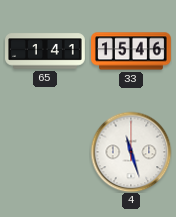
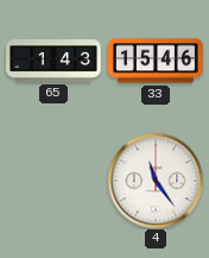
65: 1:41 -> 1:43 (55, 61)
4: 11:27 -> 11:24 (156, 181)
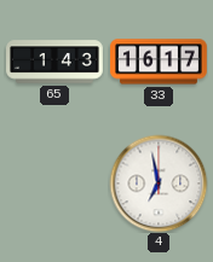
33: 15:46 -> 16:17 (160, 62)
4: 11:24 -> 6:58 (159, 184)
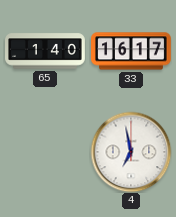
65: 1:43 -> 1:40 (46, 51)
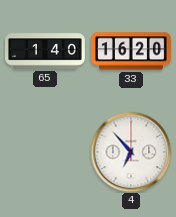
33: 16:17 -> 16:20 (132, 51)
4: 6:58 -> 6:53 (131, 152)
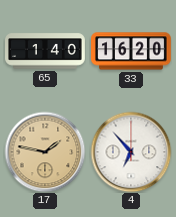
17: none -> 1:47 (45, 152)
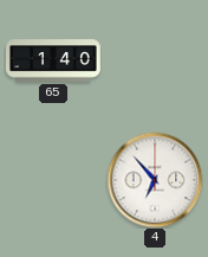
33: 16:20 -> none (132, 51)
17: 1:47 -> none (45, 152)
